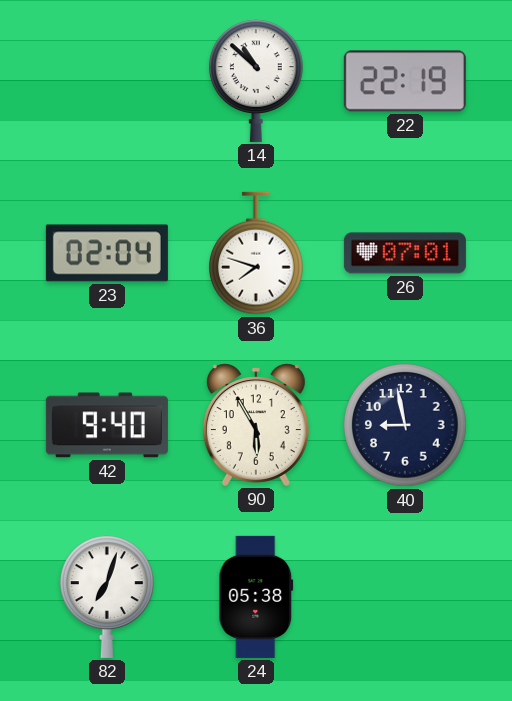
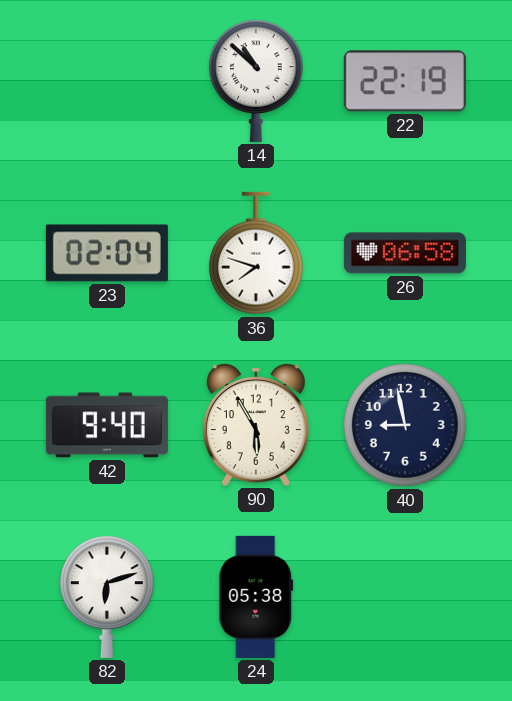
26: 07:01 -> 06:58 (405, 253)
82: 7:03 -> 6:12 (108, 597)
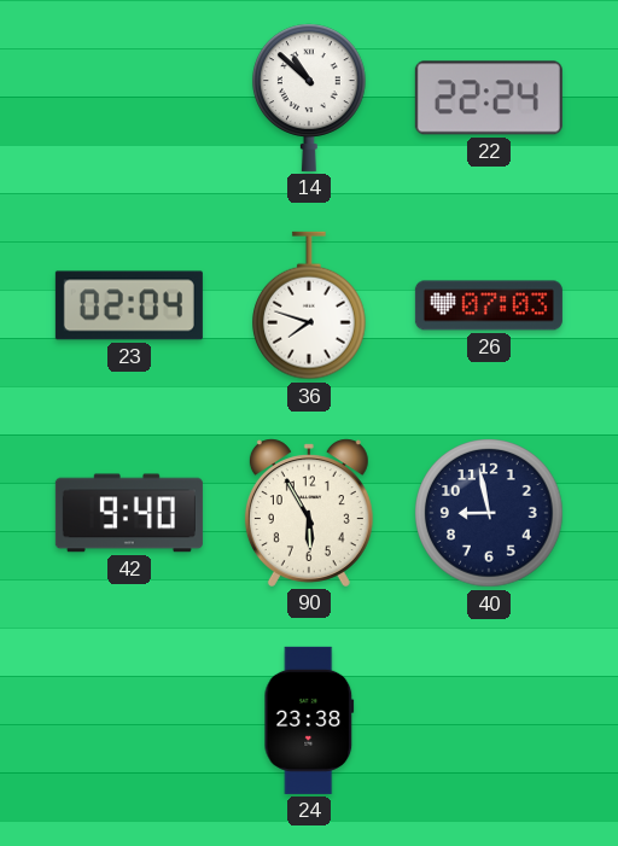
22: 22:19 -> 22:24 (489, 98)
26: 06:58 -> 07:03 (489, 305)
82: 6:12 -> none (108, 597)
24: 05:38 -> 23:38 (309, 720)
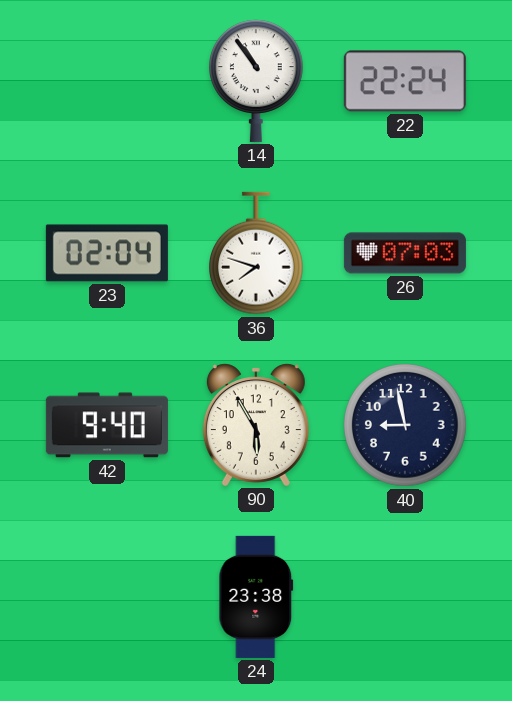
14: 10:52 -> 10:54 (257, 81)
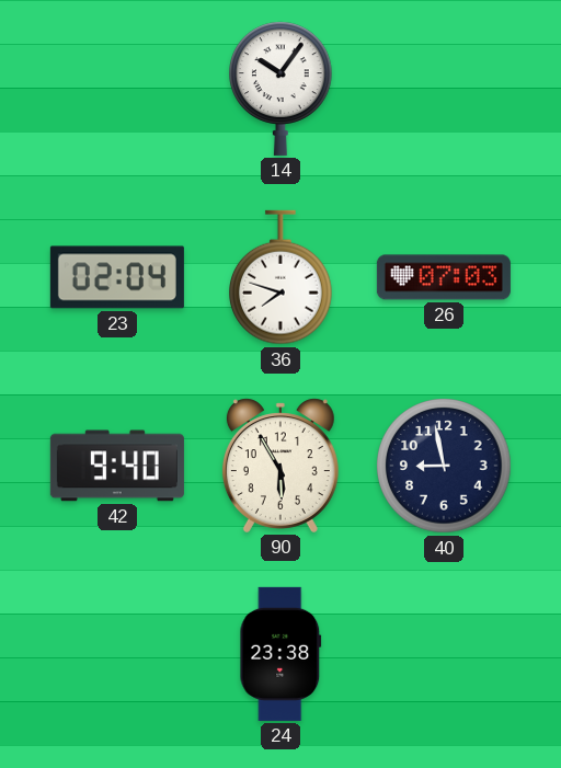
14: 10:54 -> 10:06 (282, 89)
22: 22:24 -> none (405, 81)
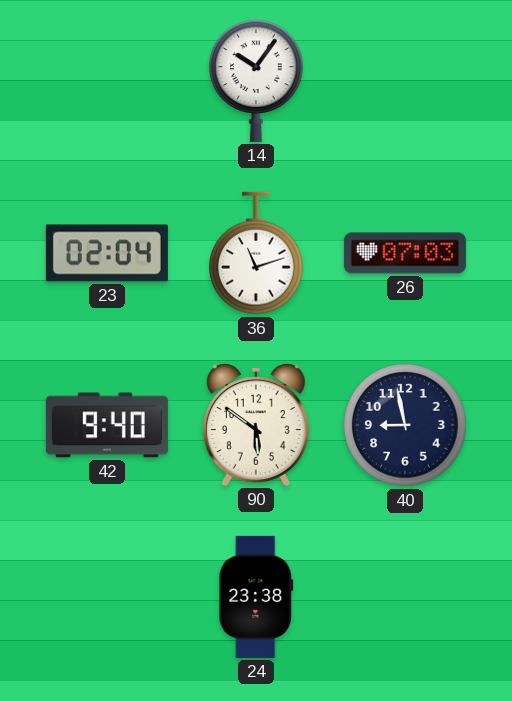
36: 7:48 -> 11:12 (257, 253)
90: 5:55 -> 5:51 (256, 425)
